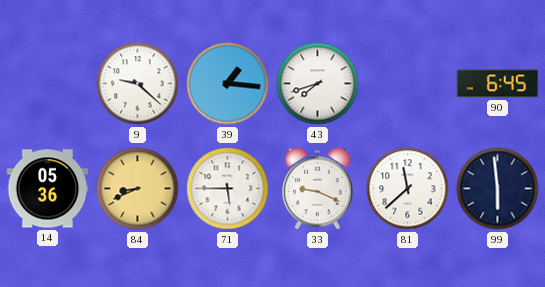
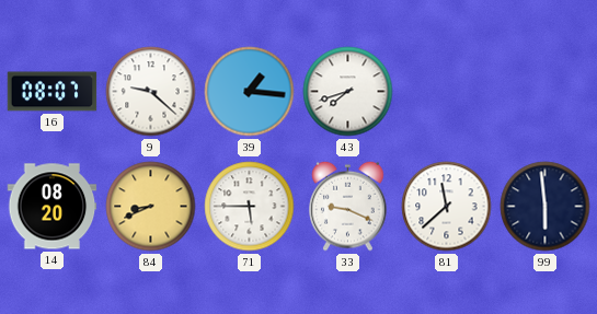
16: none -> 08:07 (53, 92)
90: 6:45 -> none (498, 84)
14: 05:36 -> 08:20 (53, 207)
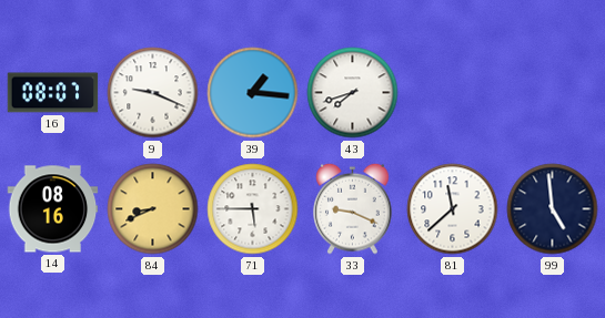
9: 9:22 -> 9:19 (153, 93)
14: 08:20 -> 08:16 (53, 209)
99: 5:59 -> 4:59 (553, 209)
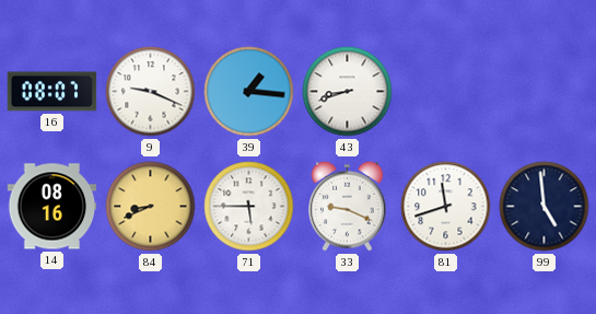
43: 7:42 -> 8:42 (348, 92)
81: 11:38 -> 11:42 (446, 207)
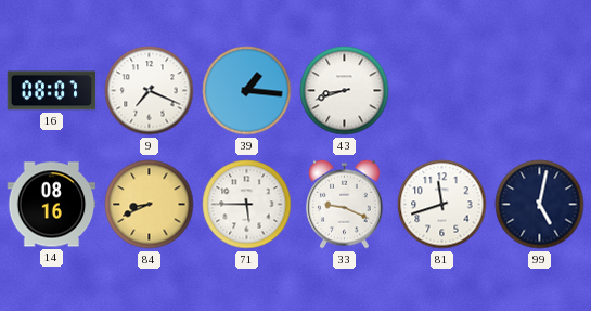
9: 9:19 -> 7:19 (150, 91)
99: 4:59 -> 5:02 (540, 205)
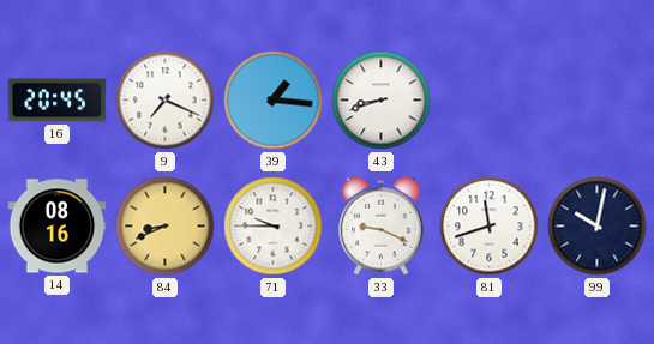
16: 08:07 -> 20:45 (58, 101)
71: 5:45 -> 9:45 (274, 227)
99: 5:02 -> 10:02 (598, 227)
